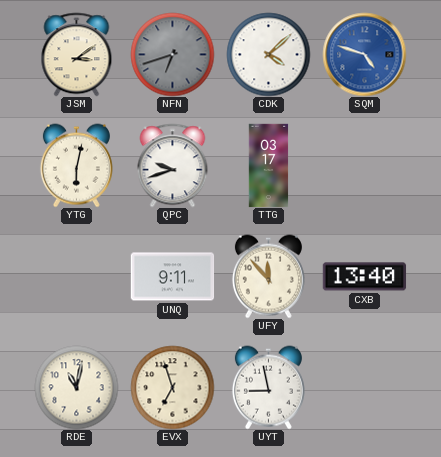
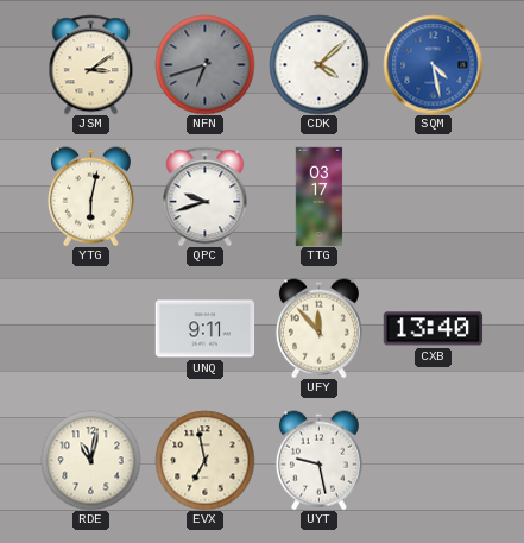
SQM: 4:48 -> 4:28 (433, 64)
EVX: 6:57 -> 6:58 (204, 460)
UYT: 8:58 -> 9:28 (318, 460)
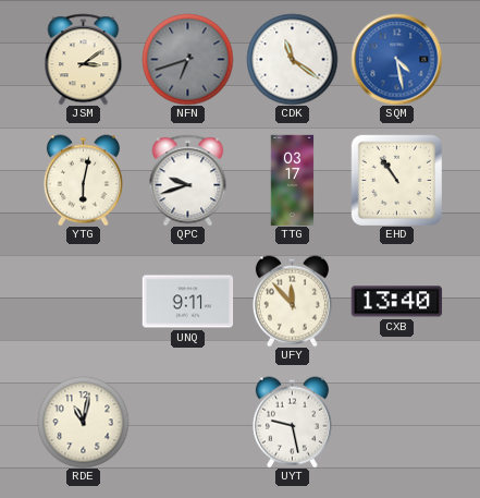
CDK: 4:08 -> 11:21 (292, 59)
EHD: none -> 10:54 (396, 180)
EVX: 6:58 -> none (204, 460)
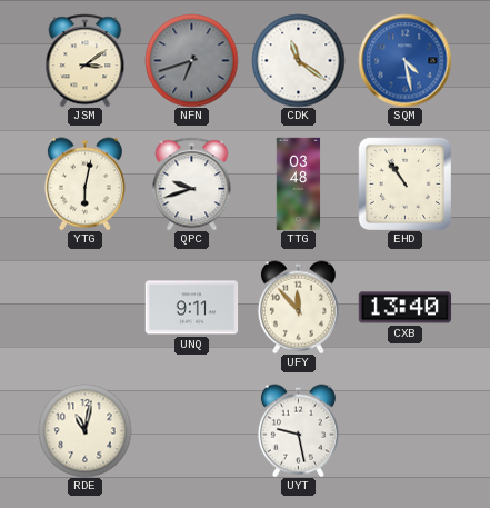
TTG: 03:17 -> 03:48 (299, 183)
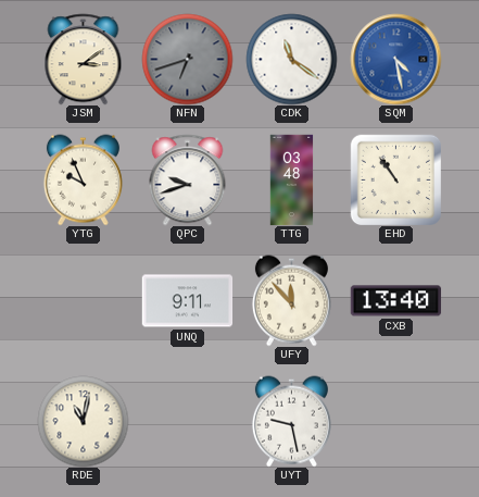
YTG: 6:02 -> 9:56 (83, 179)
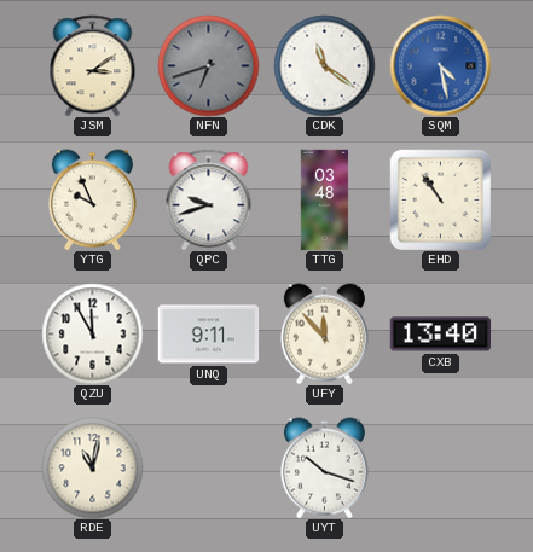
QZU: none -> 11:55 (92, 333)
UYT: 9:28 -> 10:18 (324, 467)
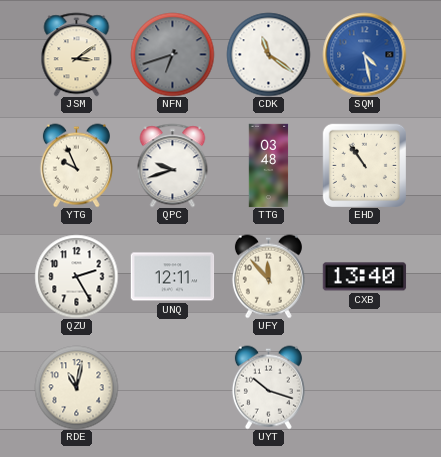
QZU: 11:55 -> 2:25 (76, 276)
UNQ: 9:11 -> 12:11 (172, 277)
